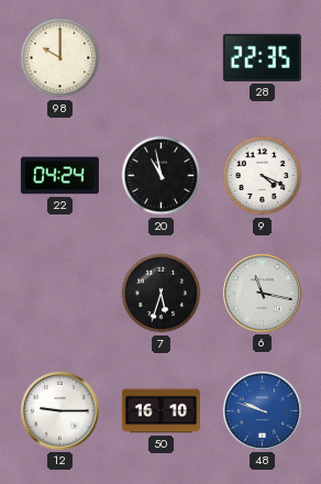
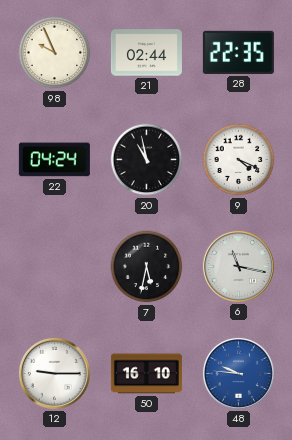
98: 10:00 -> 9:56 (55, 53)
21: none -> 02:44 (146, 53)
7: 5:33 -> 5:32 (147, 267)
48: 9:48 -> 9:46 (238, 373)
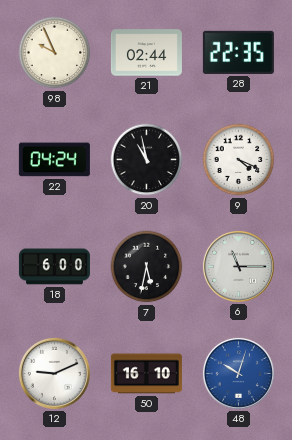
18: none -> 6:00 (54, 267)
6: 11:17 -> 11:15 (238, 266)
12: 9:15 -> 9:11 (54, 373)
48: 9:46 -> 10:03 (238, 373)
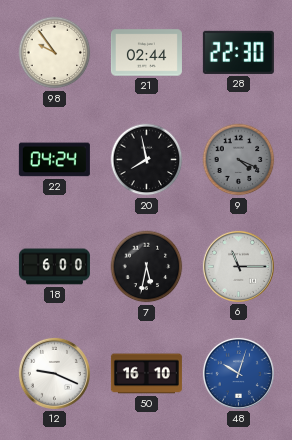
98: 9:56 -> 9:54 (55, 53)
28: 22:35 -> 22:30 (238, 52)
20: 10:58 -> 7:58 (147, 160)
9 dial: white -> grey (239, 160)
12: 9:11 -> 9:19 (54, 373)
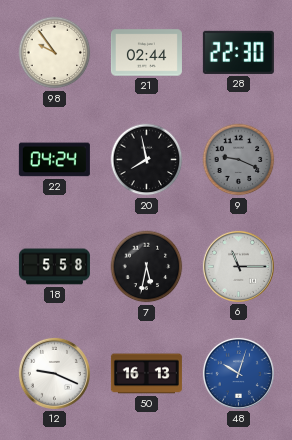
9: 4:19 -> 9:19 (239, 160)
18: 6:00 -> 5:58 (54, 267)
50: 16:10 -> 16:13 (146, 374)
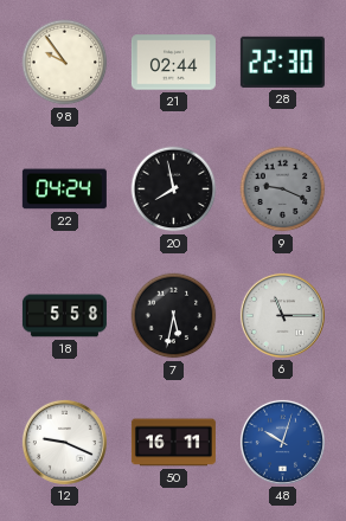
50: 16:13 -> 16:11 (173, 443)
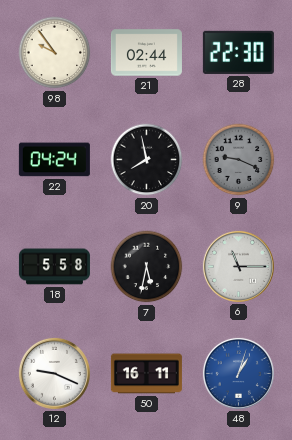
48: 10:03 -> 1:03 (238, 373)
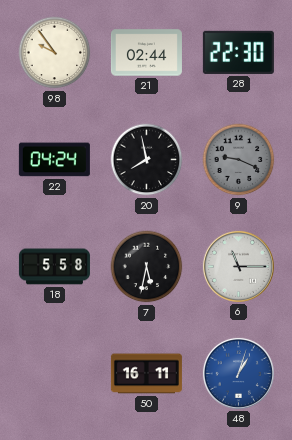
12: 9:19 -> none (54, 373)
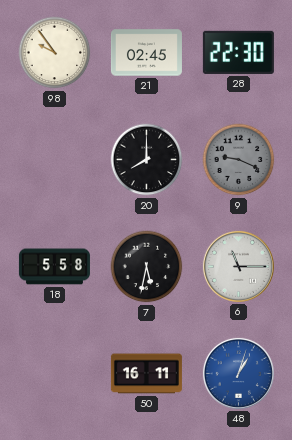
21: 02:44 -> 02:45 (146, 53)
22: 04:24 -> none (54, 160)
20: 7:58 -> 8:00 (147, 160)
